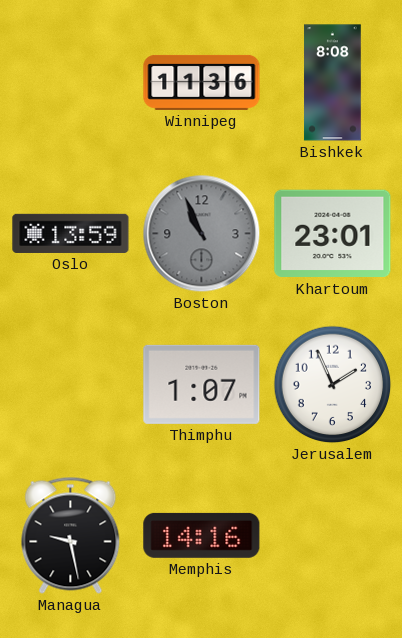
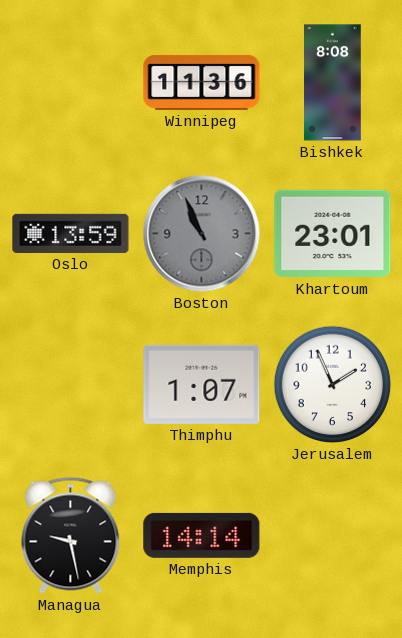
Memphis: 14:16 -> 14:14 (202, 535)
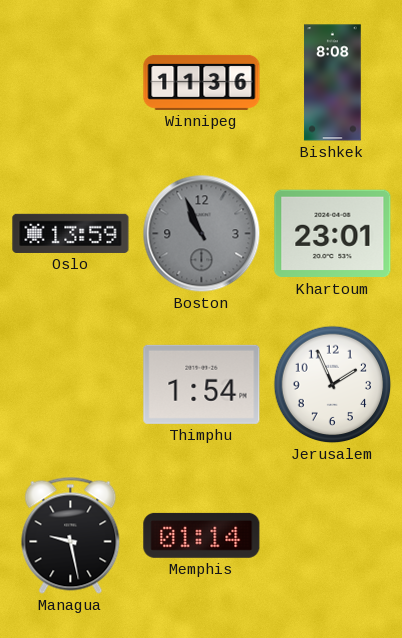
Thimphu: 1:07 -> 1:54 (202, 384)
Memphis: 14:14 -> 01:14 (202, 535)
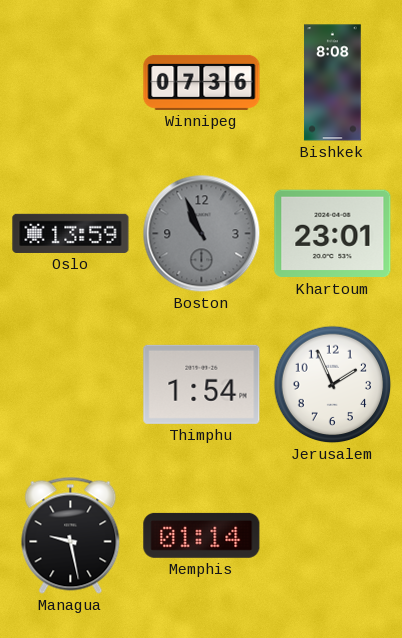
Winnipeg: 11:36 -> 07:36 (202, 82)
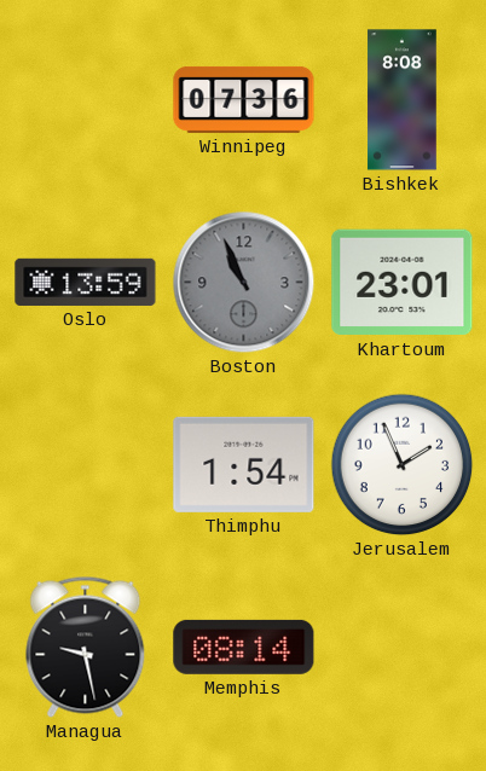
Memphis: 01:14 -> 08:14 (244, 647)
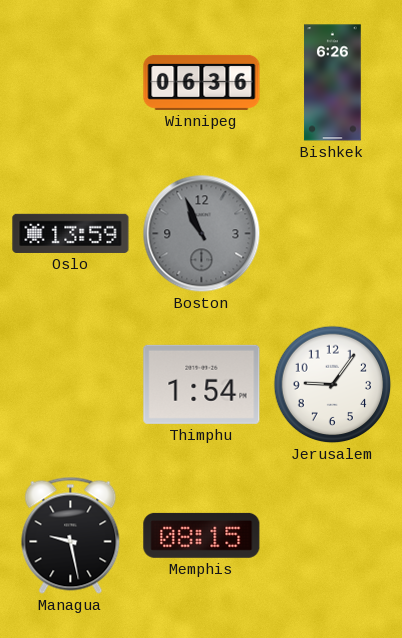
Winnipeg: 07:36 -> 06:36 (202, 82)
Bishkek: 8:08 -> 6:26 (333, 83)
Khartoum: 23:01 -> none (403, 283)
Jerusalem: 1:56 -> 9:06 (333, 385)
Memphis: 08:14 -> 08:15 (202, 535)
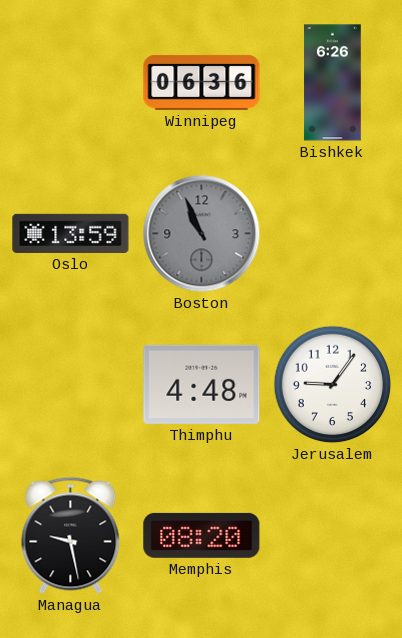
Thimphu: 1:54 -> 4:48 (202, 384)
Memphis: 08:15 -> 08:20 (202, 535)
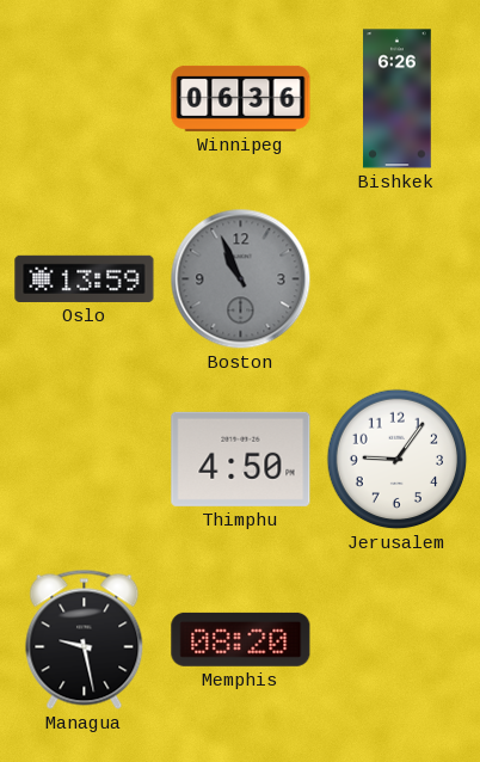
Thimphu: 4:48 -> 4:50 (241, 459)
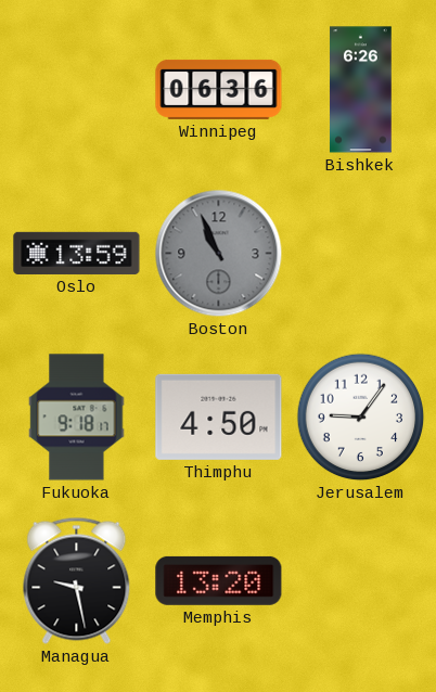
Fukuoka: none -> 9:18 (77, 418)
Memphis: 08:20 -> 13:20 (219, 580)
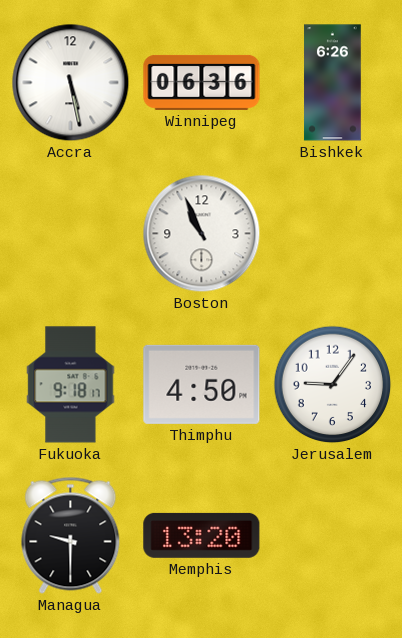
Accra: none -> 5:28 (71, 83)
Oslo: 13:59 -> none (77, 253)
Boston dial: grey -> white (202, 234)
Managua: 9:28 -> 9:30 (71, 535)
